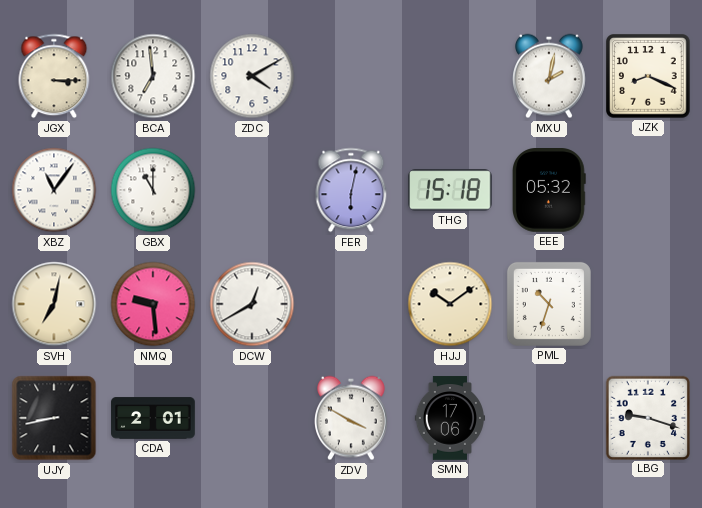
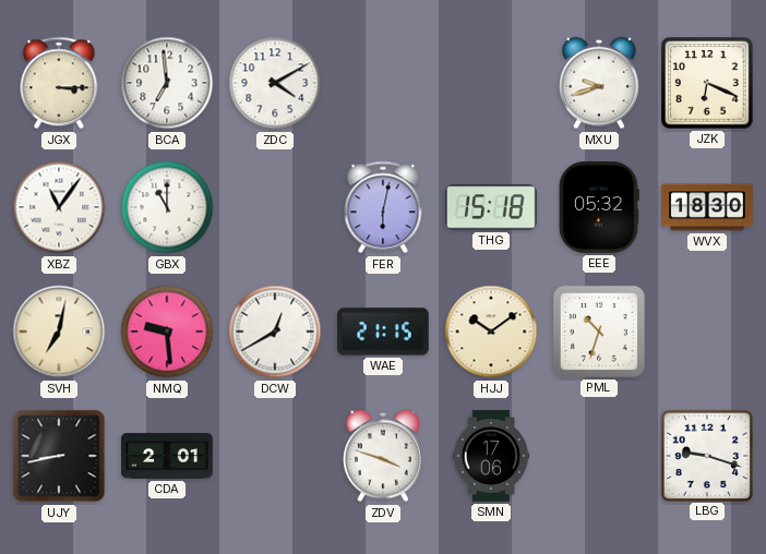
MXU: 2:02 -> 9:42 (600, 83)
JZK: 8:19 -> 6:19 (708, 84)
WVX: none -> 18:30 (707, 207)
WAE: none -> 21:15 (383, 332)
ZDV: 3:50 -> 3:48 (384, 456)
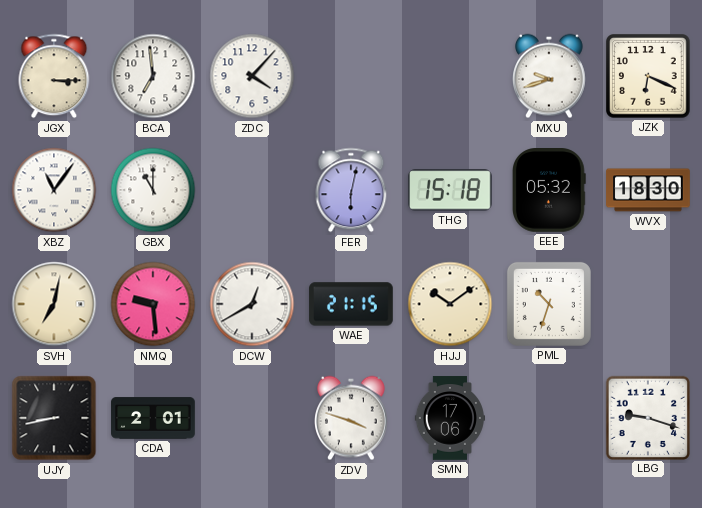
ZDC: 4:10 -> 4:07 (252, 76)
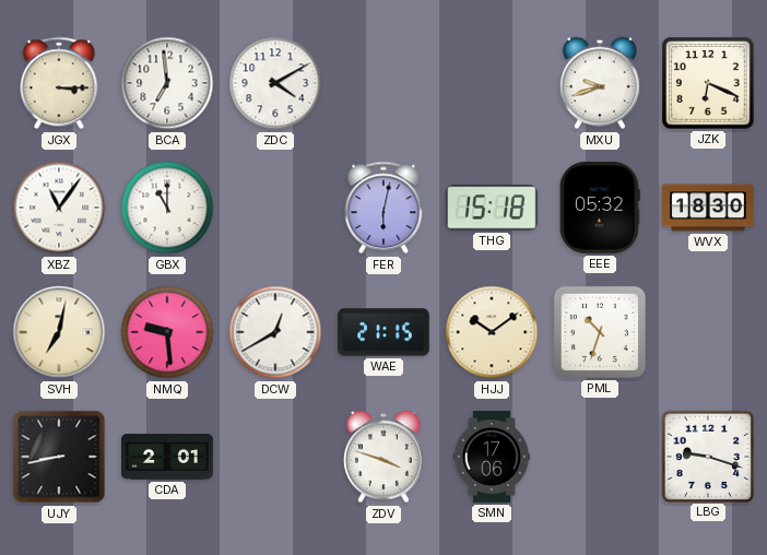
ZDC: 4:07 -> 4:10 (275, 83)
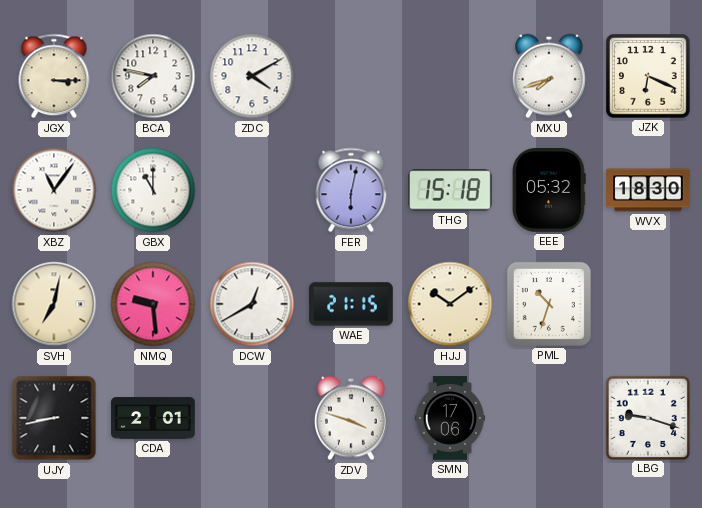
BCA: 6:59 -> 7:47 (153, 76)
MXU: 9:42 -> 7:42 (550, 76)
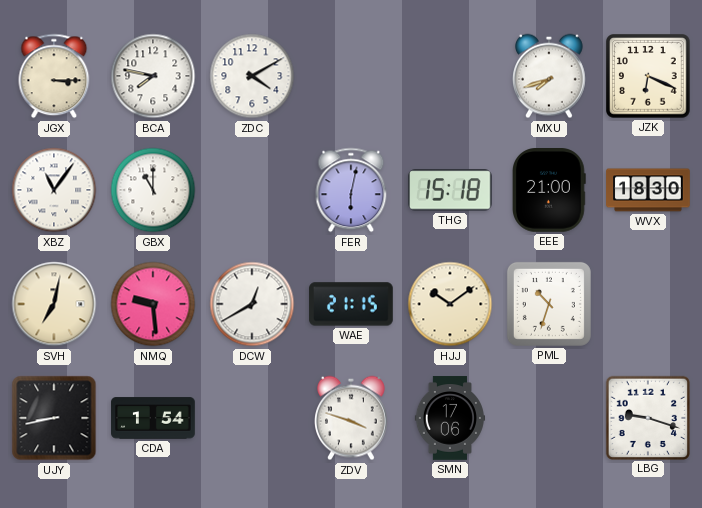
EEE: 05:32 -> 21:00 (550, 190)
CDA: 2:01 -> 1:54 (153, 418)
